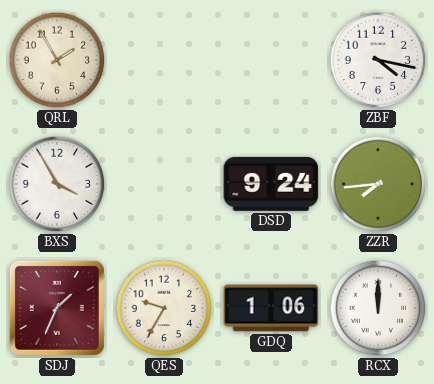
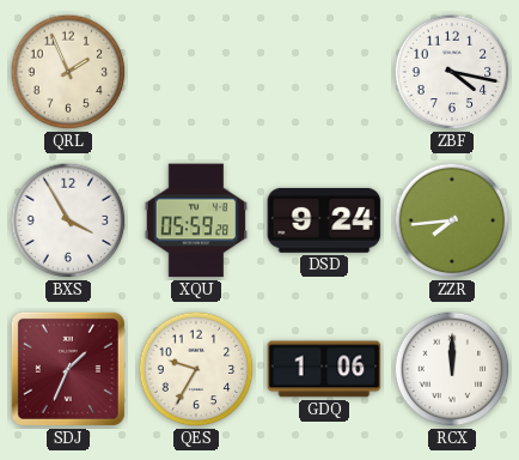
QRL: 1:55 -> 1:56 (68, 72)
XQU: none -> 05:59 (195, 220)
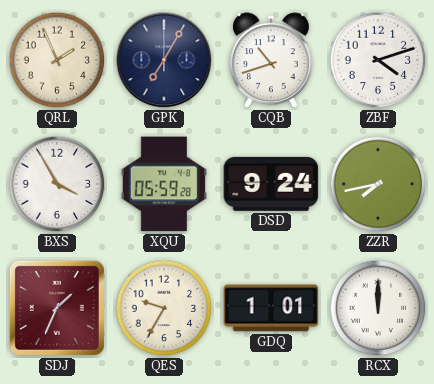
GPK: none -> 7:05 (164, 60)
CQB: none -> 10:42 (271, 61)
ZBF: 4:17 -> 4:12 (378, 60)
ZZR: 7:44 -> 7:43 (378, 184)
GDQ: 1:06 -> 1:01 (271, 308)
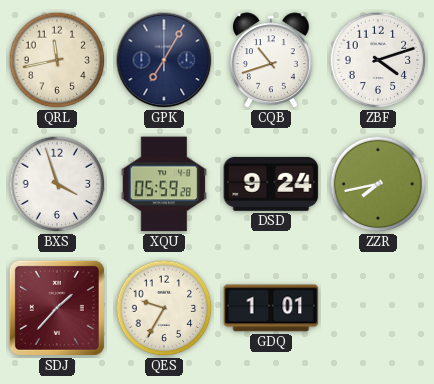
QRL: 1:56 -> 11:43 (57, 60)
BXS: 3:55 -> 3:57 (57, 184)
SDJ: 1:34 -> 1:37 (57, 308)
RCX: 12:00 -> none (378, 308)
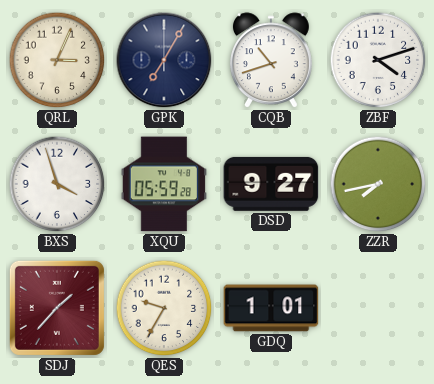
QRL: 11:43 -> 3:04 (57, 60)
DSD: 9:24 -> 9:27 (271, 184)
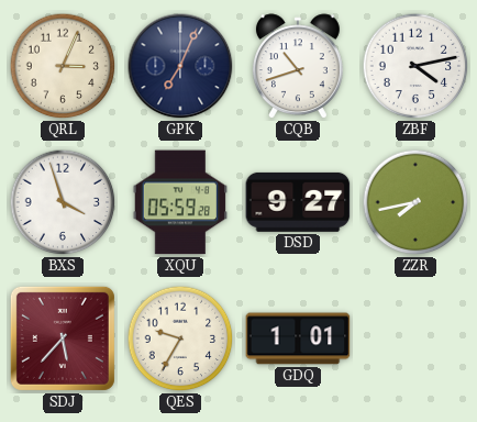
GPK: 7:05 -> 7:04 (180, 66)
ZBF: 4:12 -> 4:13 (415, 66)
SDJ: 1:37 -> 5:37 (63, 338)
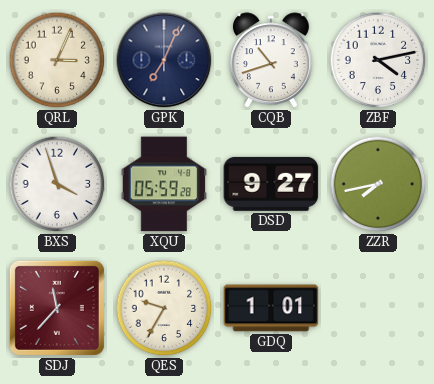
SDJ: 5:37 -> 11:37 (57, 308)
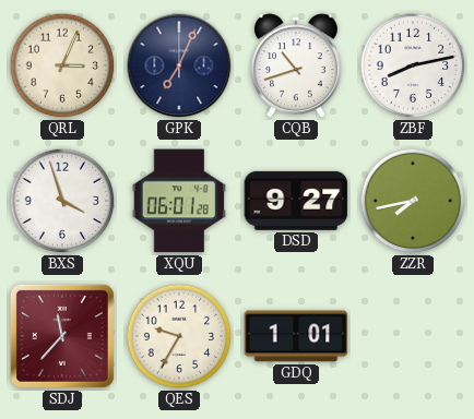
ZBF: 4:13 -> 8:13 (413, 65)
XQU: 05:59 -> 06:01 (178, 201)
